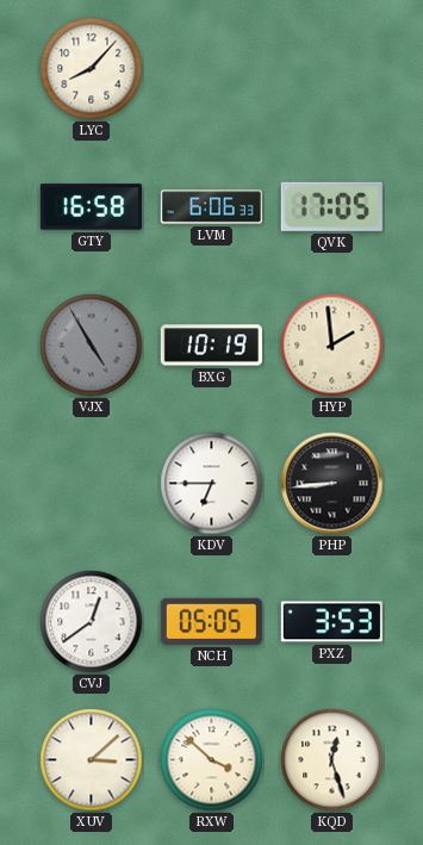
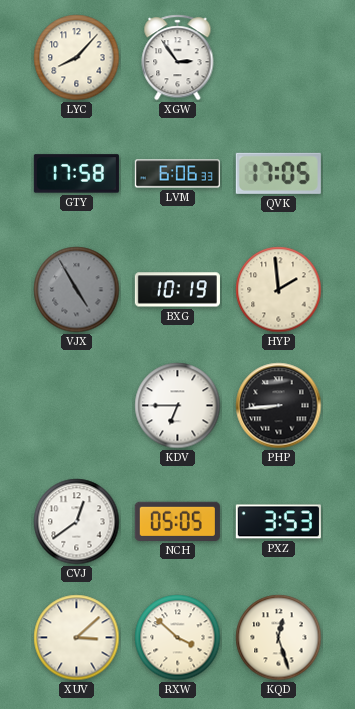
XGW: none -> 2:54 (178, 58)
GTY: 16:58 -> 17:58 (76, 174)
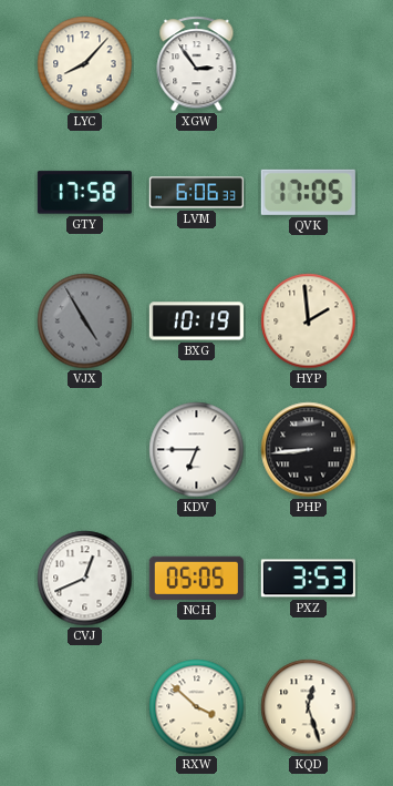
CVJ: 12:39 -> 12:41 (85, 579)
XUV: 3:08 -> none (77, 638)
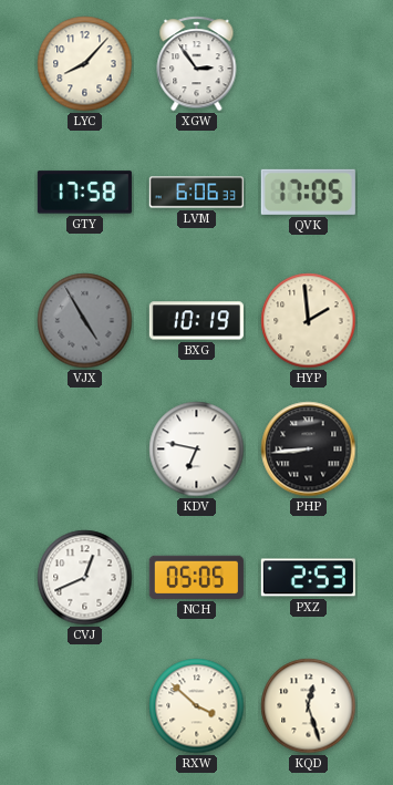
KDV: 6:45 -> 6:47 (197, 450)
PXZ: 3:53 -> 2:53 (308, 578)
